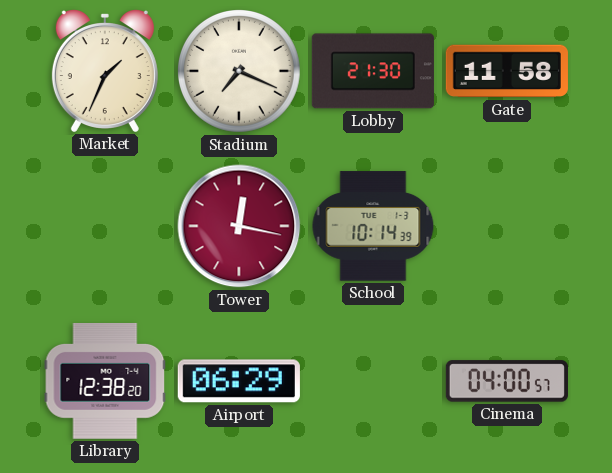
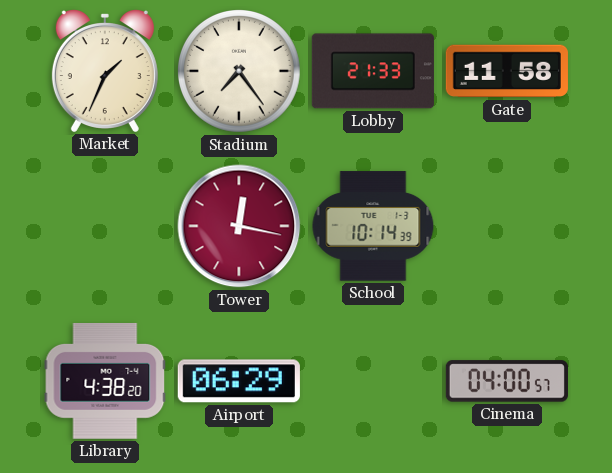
Stadium: 7:19 -> 7:24 (240, 72)
Lobby: 21:30 -> 21:33 (373, 71)
Library: 12:38 -> 4:38 (105, 381)
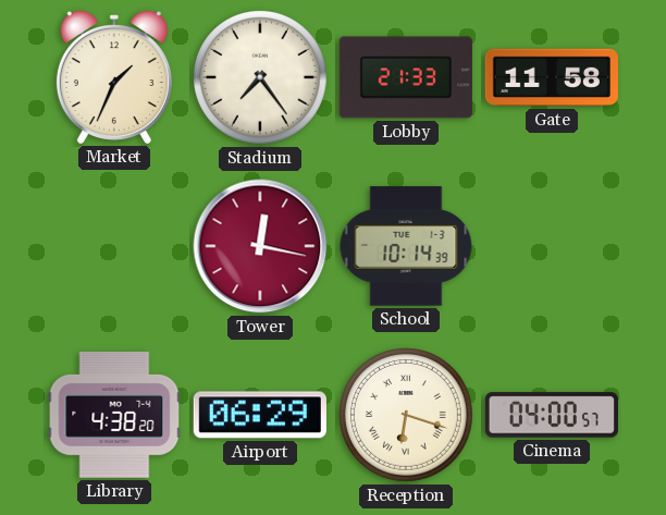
Reception: none -> 6:18 (407, 416)
